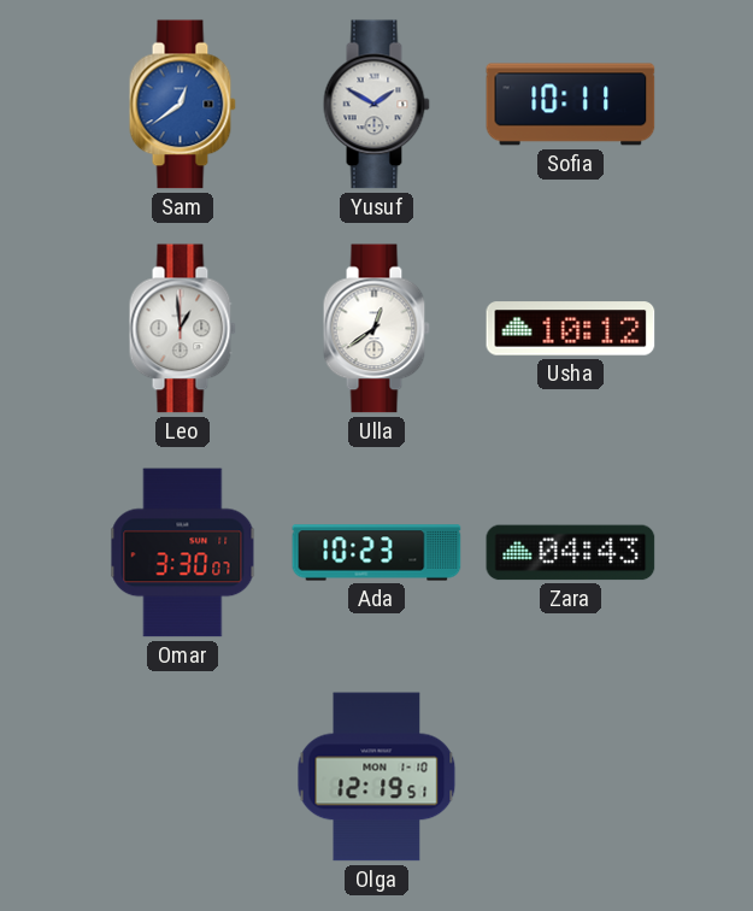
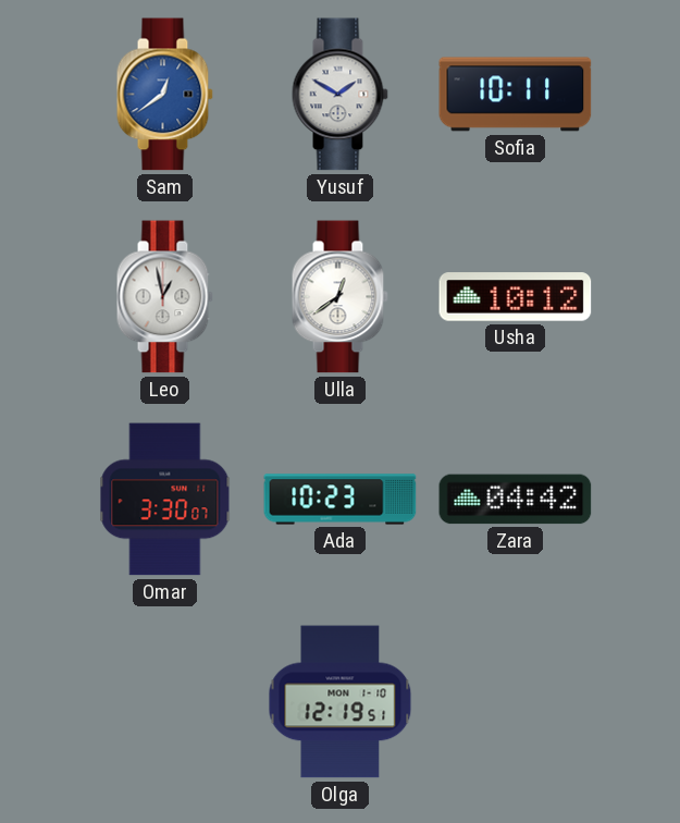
Leo: 12:59 -> 12:58 (164, 297)
Zara: 04:43 -> 04:42 (516, 500)
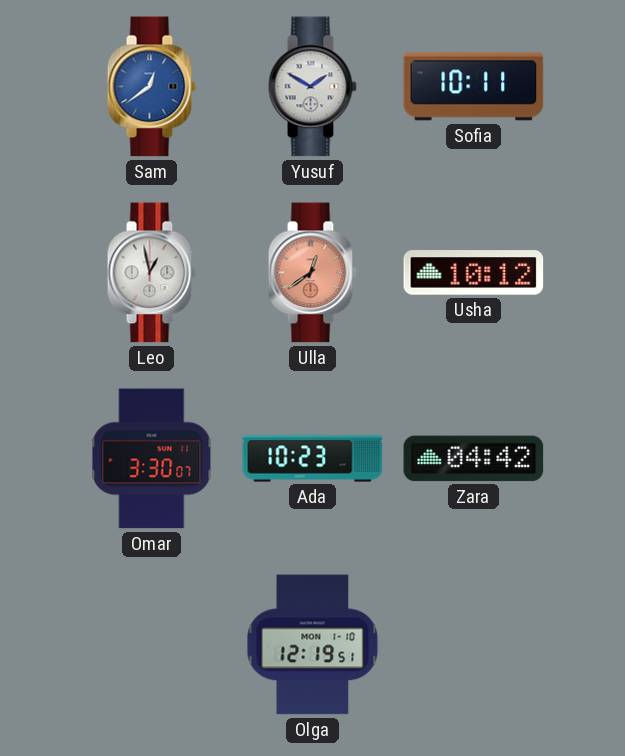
Ulla dial: white -> salmon (312, 273)
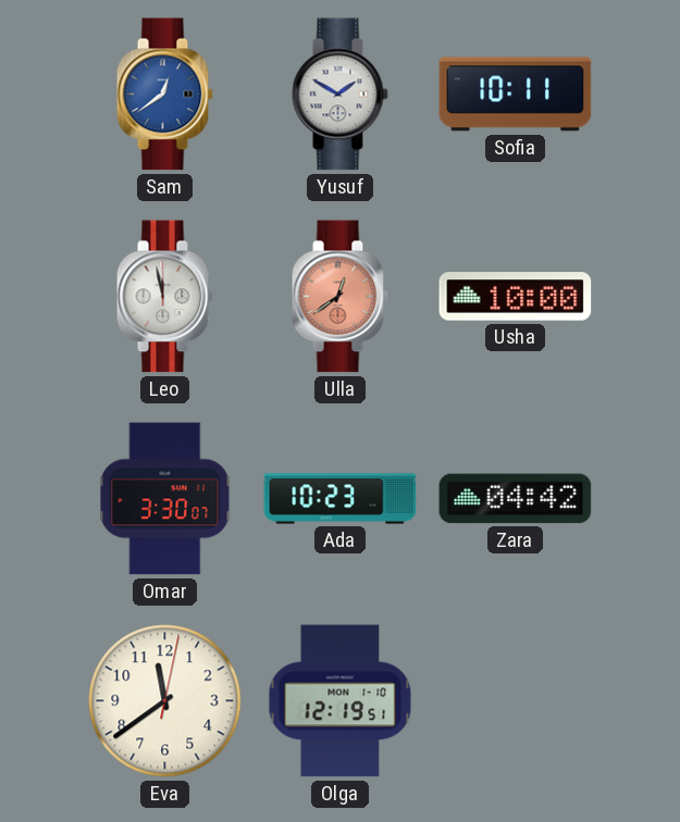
Leo: 12:58 -> 11:58 (164, 297)
Usha: 10:12 -> 10:00 (516, 297)
Eva: none -> 11:39 (165, 701)
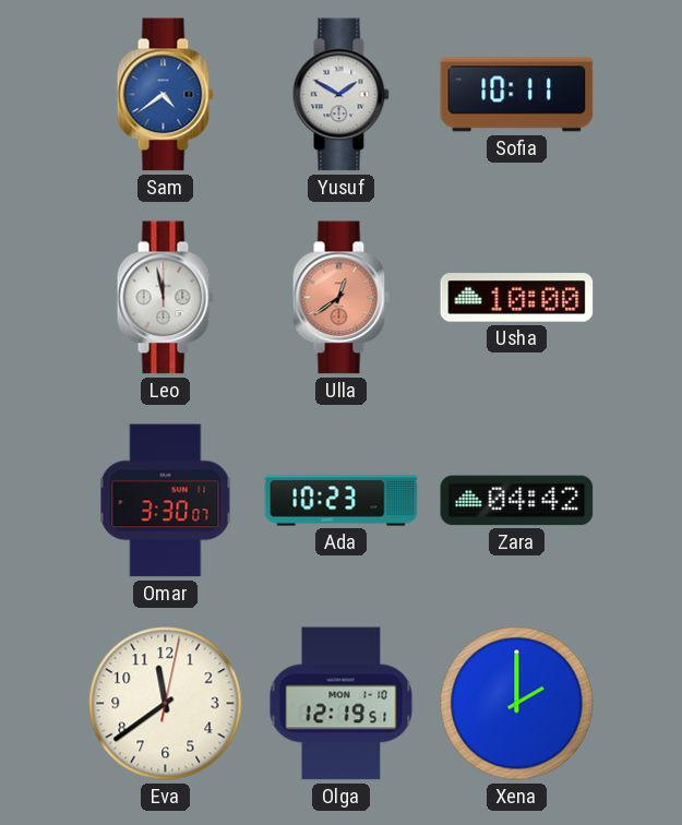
Sam: 12:39 -> 4:39 (165, 95)
Xena: none -> 2:00 (517, 704)
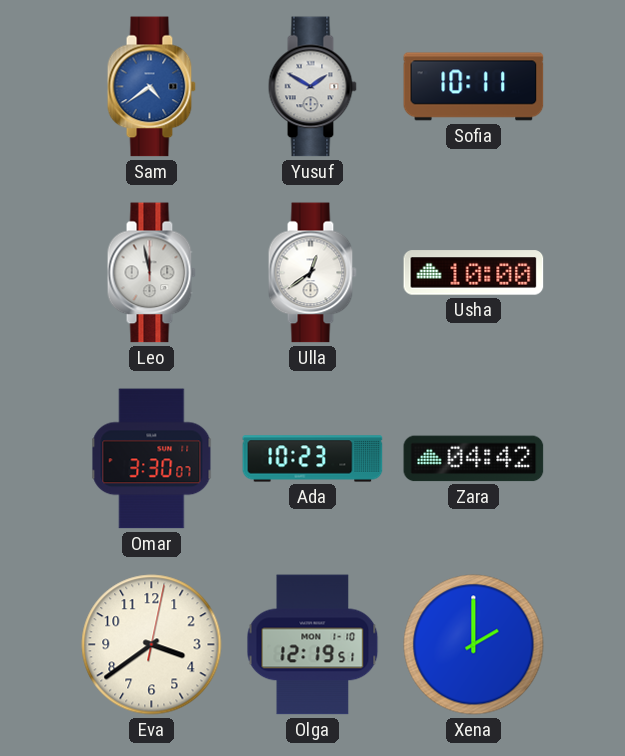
Ulla dial: salmon -> white (312, 273)
Eva: 11:39 -> 3:39 (152, 645)
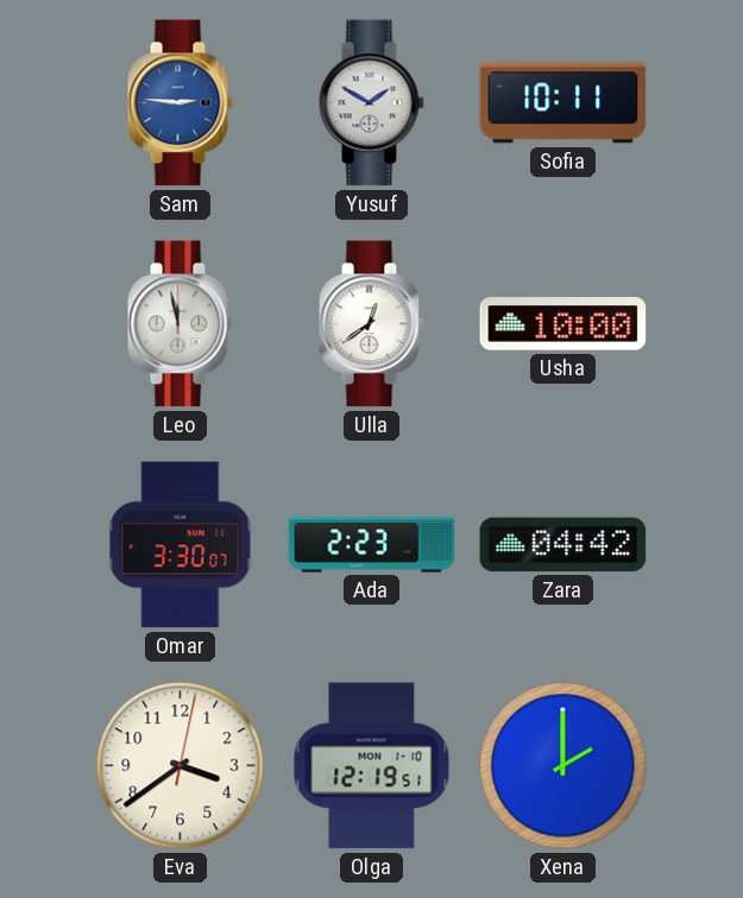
Sam: 4:39 -> 2:46 (180, 103)
Ada: 10:23 -> 2:23 (372, 545)
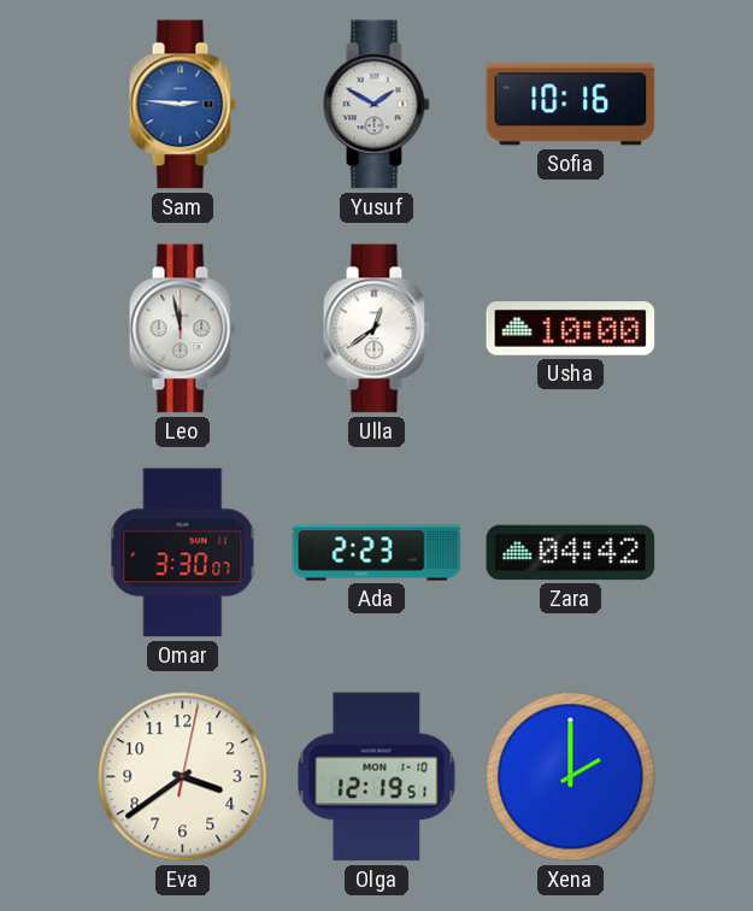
Sofia: 10:11 -> 10:16 (571, 105)
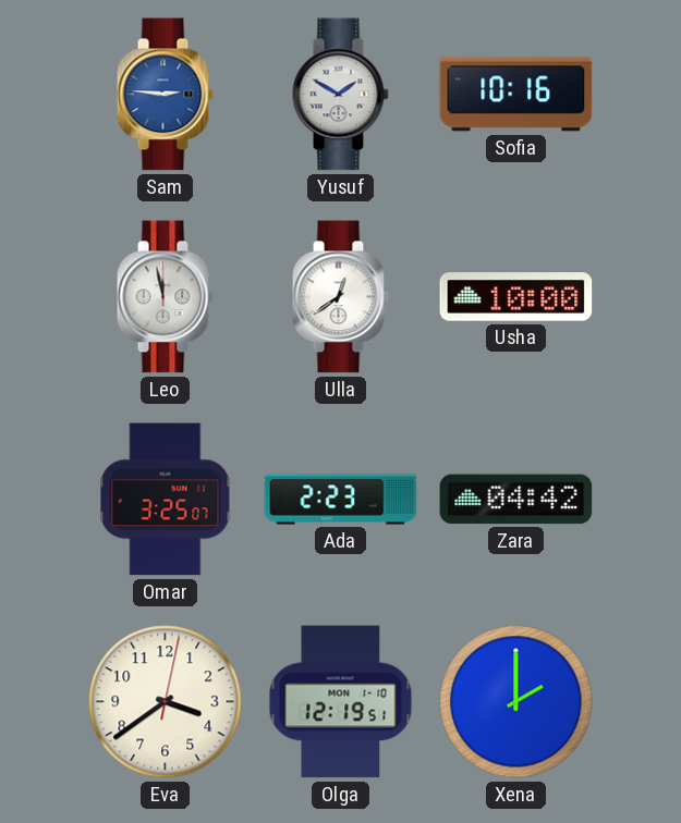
Omar: 3:30 -> 3:25 (166, 500)
